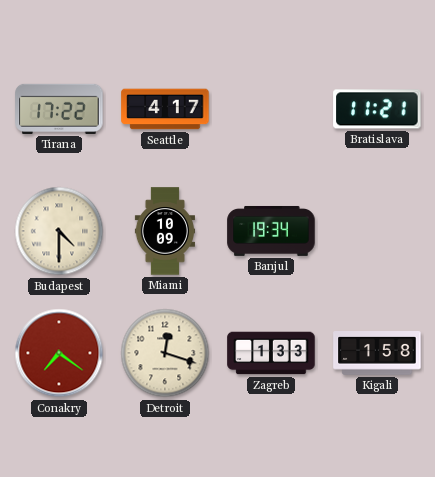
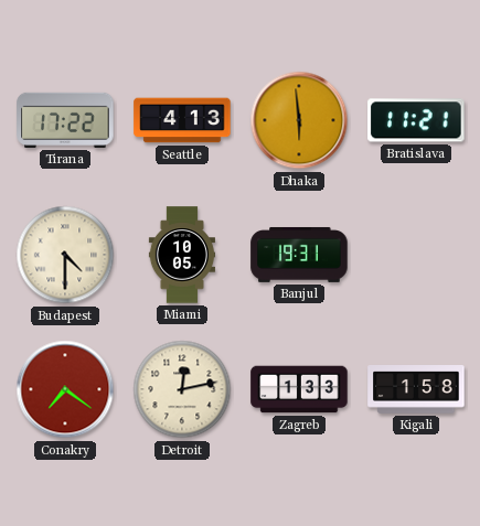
Seattle: 4:17 -> 4:13 (182, 120)
Dhaka: none -> 5:59 (299, 120)
Miami: 10:09 -> 10:05 (181, 255)
Banjul: 19:34 -> 19:31 (299, 255)
Detroit: 12:18 -> 12:13 (182, 389)
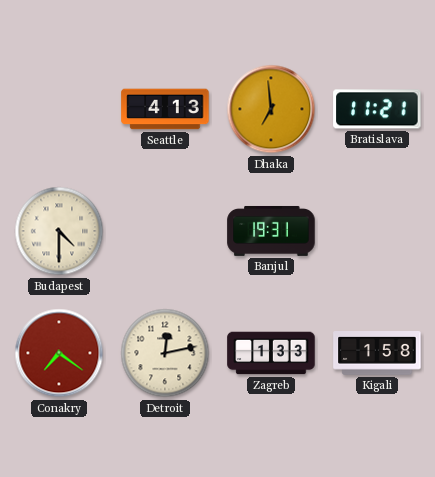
Tirana: 17:22 -> none (65, 120)
Dhaka: 5:59 -> 6:59 (271, 109)
Miami: 10:05 -> none (181, 255)
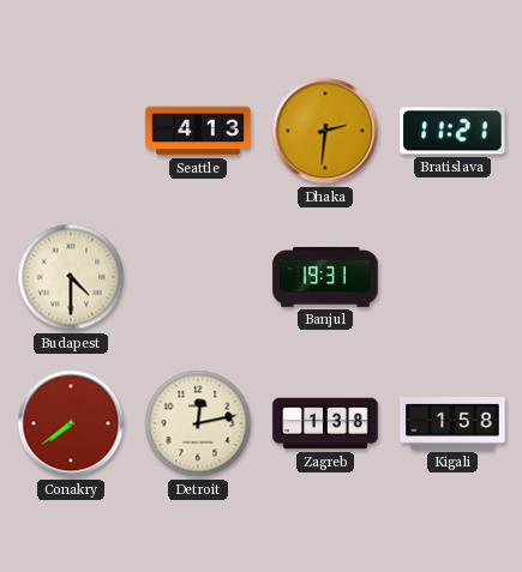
Dhaka: 6:59 -> 2:31 (325, 131)
Conakry: 7:21 -> 7:39 (71, 423)
Zagreb: 1:33 -> 1:38 (325, 423)
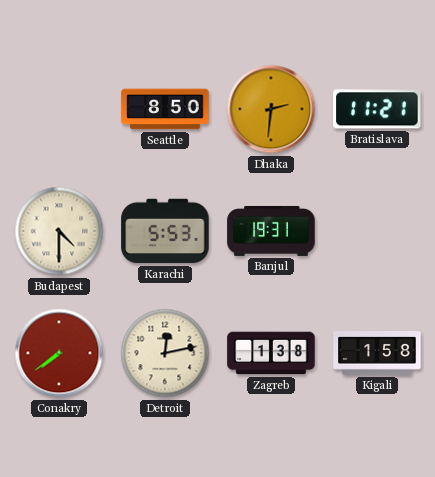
Seattle: 4:13 -> 8:50 (165, 109)
Karachi: none -> 5:53 (165, 231)
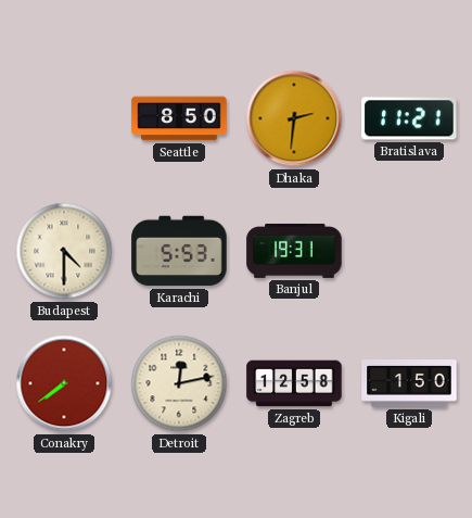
Zagreb: 1:38 -> 12:58 (294, 383)
Kigali: 1:58 -> 1:50 (409, 384)
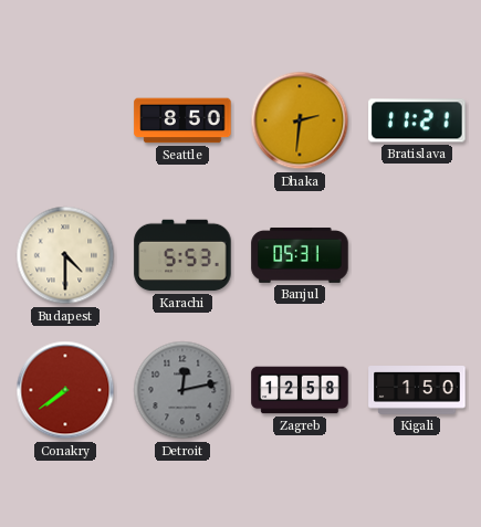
Banjul: 19:31 -> 05:31 (300, 255)
Detroit dial: cream -> grey (182, 390)
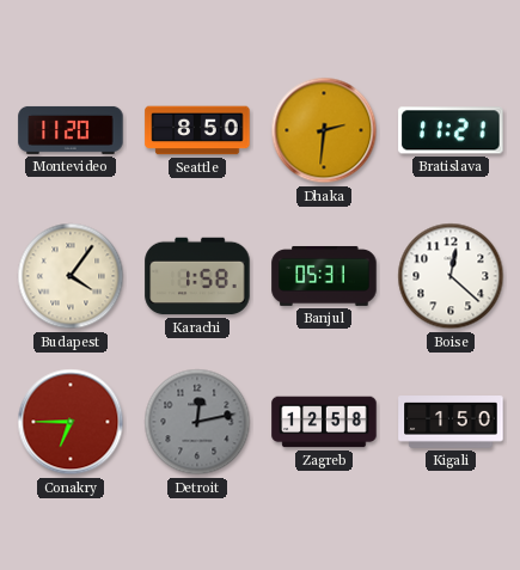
Montevideo: none -> 11:20 (71, 130)
Budapest: 4:30 -> 4:06 (71, 276)
Karachi: 5:53 -> 1:58 (197, 276)
Boise: none -> 12:22 (451, 276)
Conakry: 7:39 -> 6:45 (71, 422)
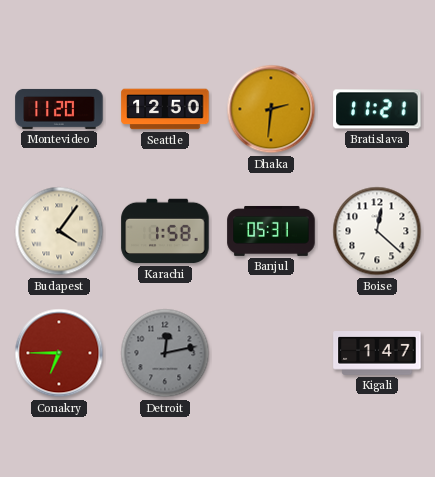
Seattle: 8:50 -> 12:50 (165, 109)
Zagreb: 12:58 -> none (324, 422)
Kigali: 1:50 -> 1:47 (377, 354)
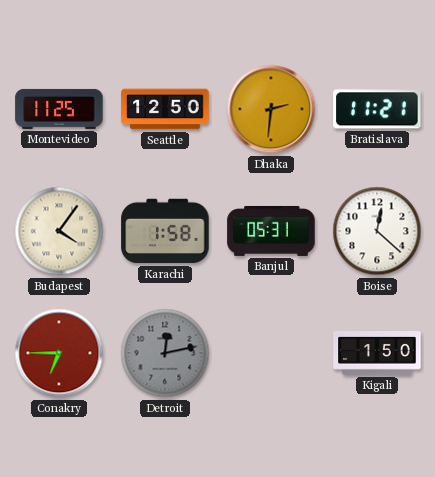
Montevideo: 11:20 -> 11:25 (59, 109)
Kigali: 1:47 -> 1:50 (377, 354)
